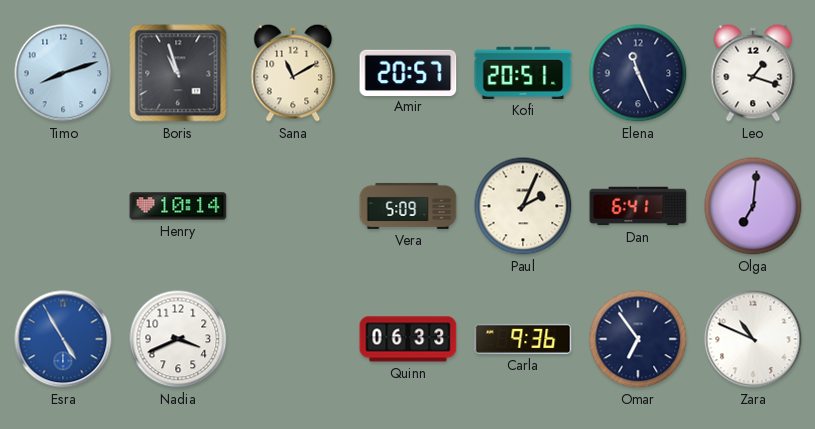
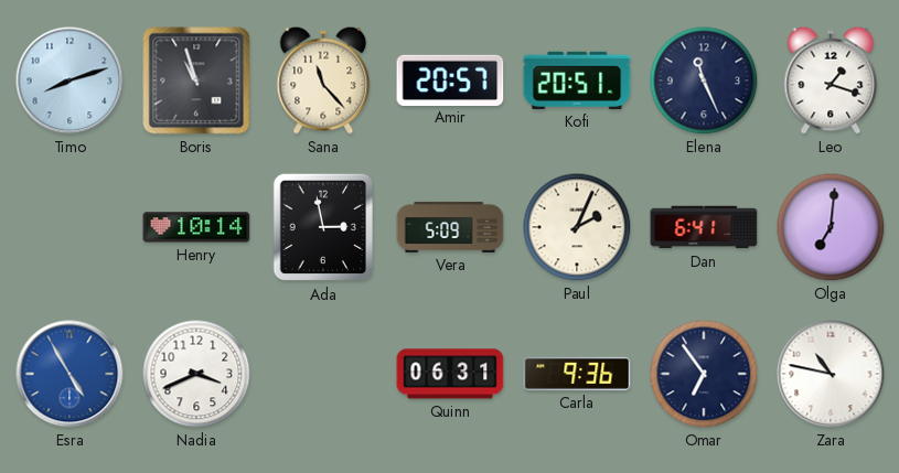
Sana: 11:10 -> 11:23 (323, 80)
Ada: none -> 2:58 (323, 227)
Quinn: 06:33 -> 06:31 (450, 374)
Zara: 10:49 -> 10:47 (831, 374)
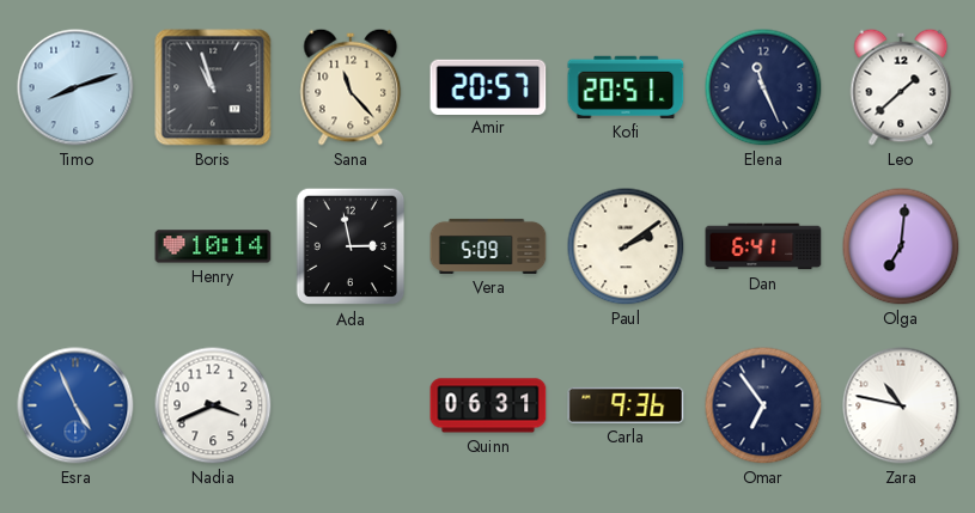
Leo: 1:18 -> 1:38 (901, 87)
Paul: 2:04 -> 2:09 (626, 246)
Esra: 4:55 -> 4:56 (75, 405)
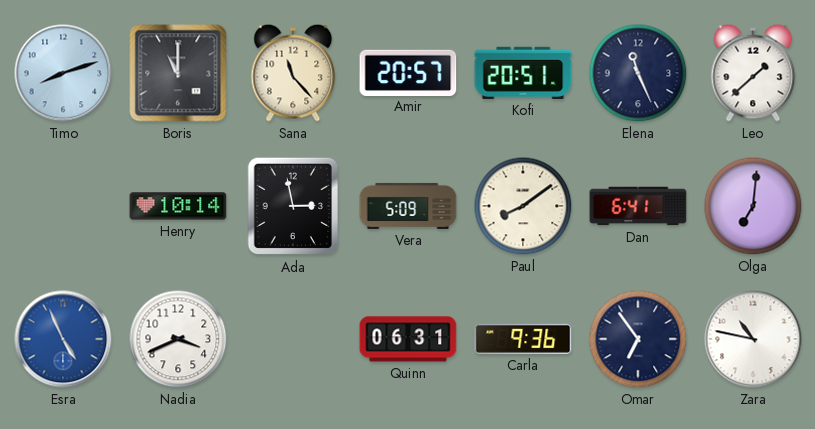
Boris: 10:57 -> 11:00 (178, 73)
Paul: 2:09 -> 8:09 (523, 206)
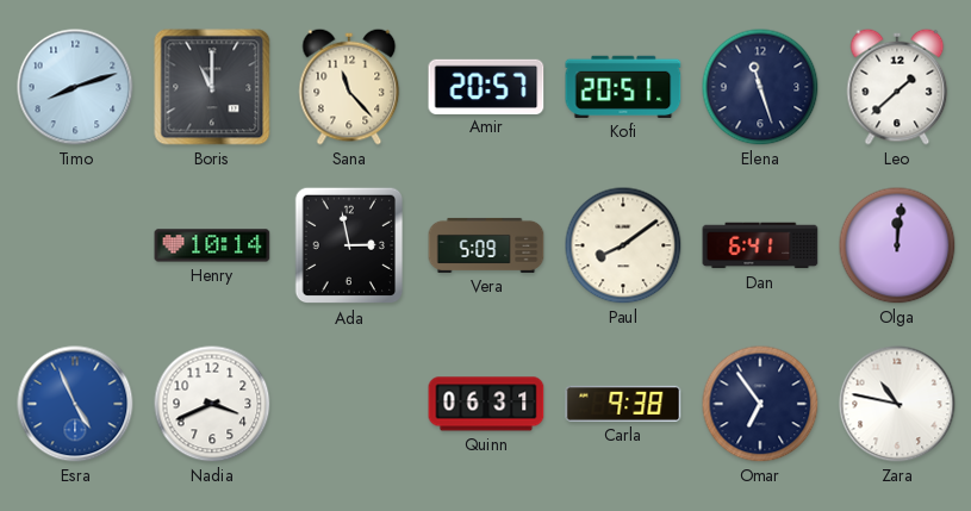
Elena: 11:26 -> 11:27 (760, 87)
Olga: 7:01 -> 12:01 (897, 245)
Carla: 9:36 -> 9:38 (623, 404)
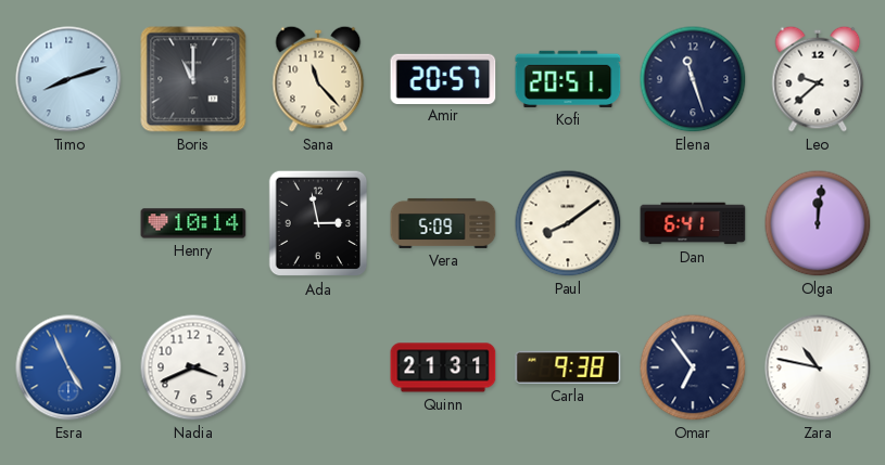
Leo: 1:38 -> 9:38 (818, 79)
Quinn: 06:31 -> 21:31 (443, 367)
